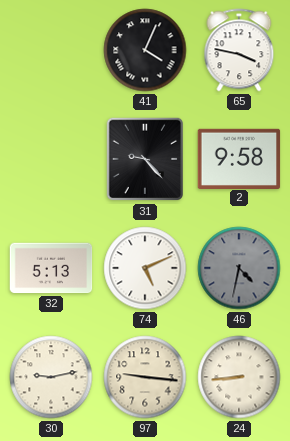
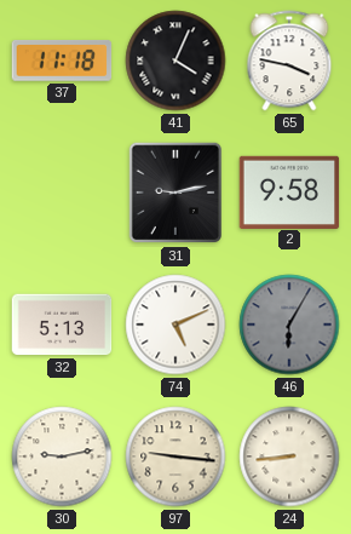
37: none -> 11:18 (62, 62)
31: 9:23 -> 9:13 (174, 193)
46: 4:32 -> 6:05 (289, 325)
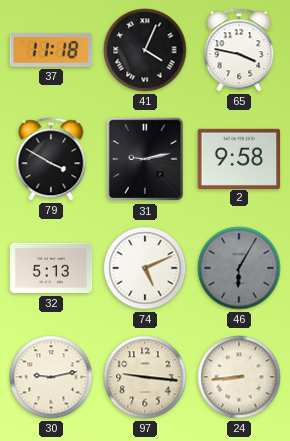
79: none -> 3:50 (51, 159)
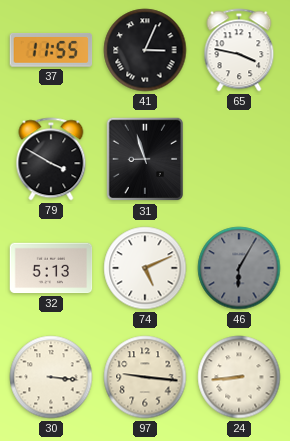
37: 11:18 -> 11:55 (51, 51)
41: 4:04 -> 3:04 (145, 50)
31: 9:13 -> 8:57 (144, 159)
2: 9:58 -> none (239, 158)
30: 9:13 -> 3:16 (51, 377)
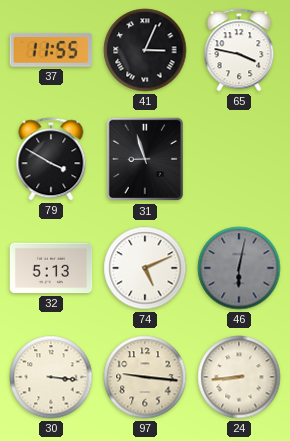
46: 6:05 -> 6:02 (239, 268)
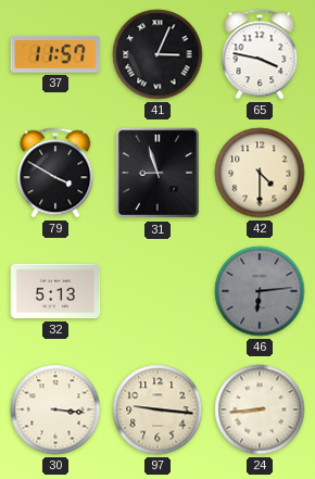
37: 11:55 -> 11:57 (55, 55)
42: none -> 4:30 (260, 173)
74: 5:11 -> none (145, 268)
46: 6:02 -> 6:14 (260, 291)
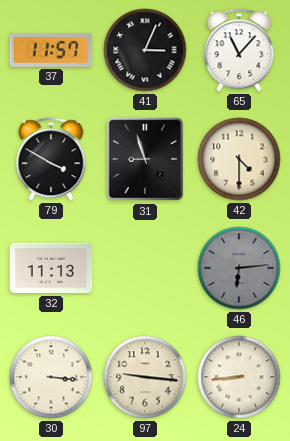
65: 3:47 -> 11:07 (239, 50)
32: 5:13 -> 11:13 (51, 268)
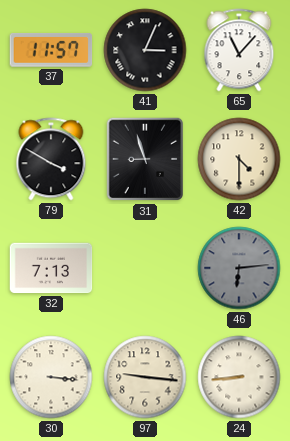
32: 11:13 -> 7:13 (51, 268)
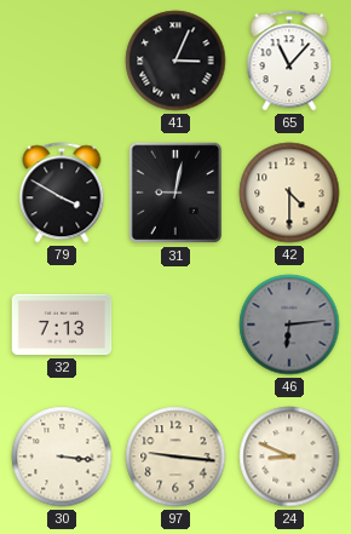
37: 11:57 -> none (51, 51)
31: 8:57 -> 9:02 (174, 193)
24: 8:44 -> 8:49 (289, 457)
